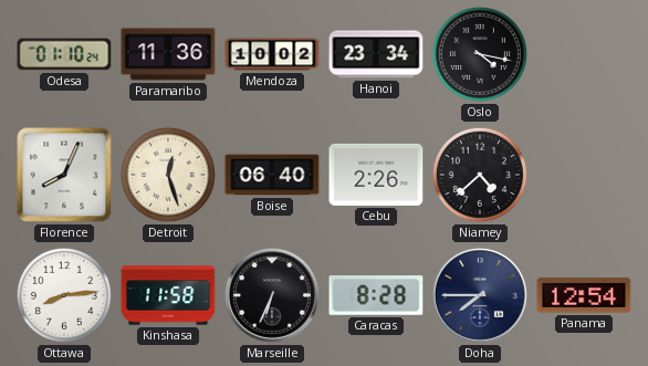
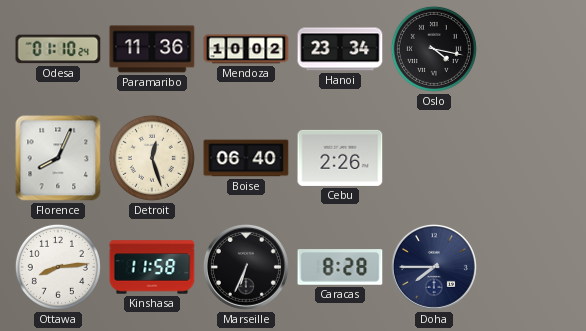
Niamey: 4:38 -> none (480, 175)
Panama: 12:54 -> none (584, 295)
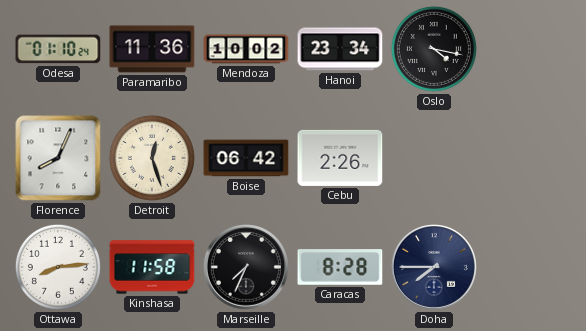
Boise: 06:40 -> 06:42 (246, 158)
Marseille: 6:34 -> 7:34 (246, 267)
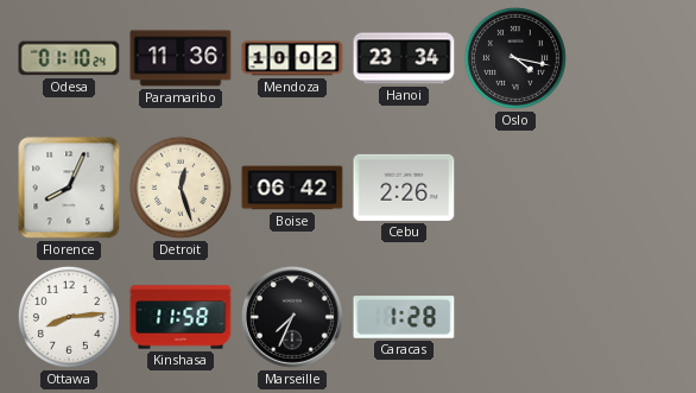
Caracas: 8:28 -> 1:28 (404, 317)
Doha: 7:45 -> none (434, 267)
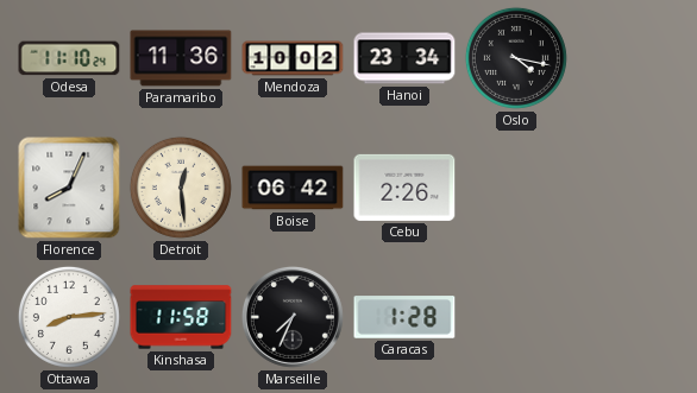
Odesa: 01:10 -> 11:10 (69, 58)
Detroit: 12:27 -> 12:29 (181, 188)
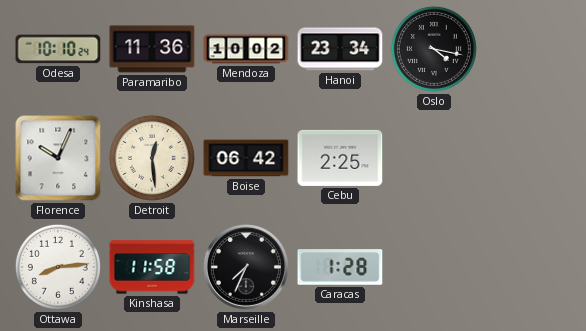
Odesa: 11:10 -> 10:10 (58, 49)
Florence: 8:04 -> 10:04 (58, 158)
Cebu: 2:26 -> 2:25 (340, 158)
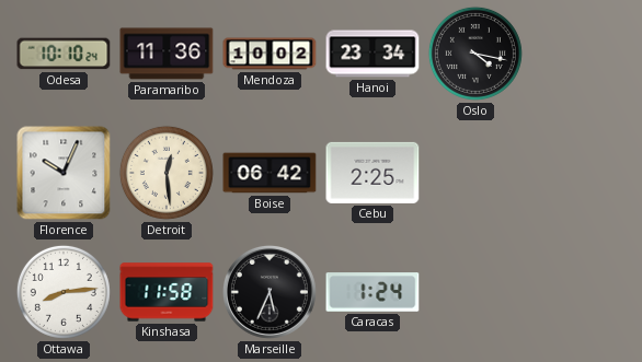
Marseille: 7:34 -> 5:34 (270, 292)
Caracas: 1:28 -> 1:24 (372, 292)
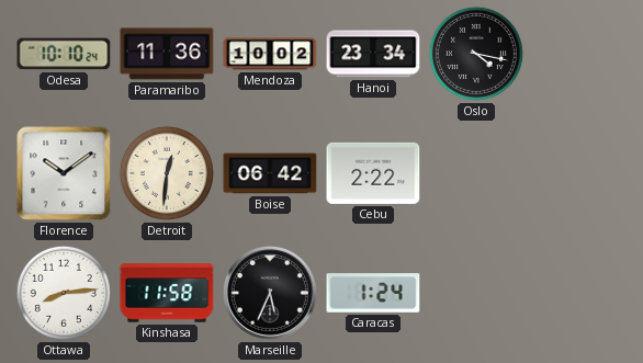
Florence: 10:04 -> 10:09 (64, 173)
Detroit: 12:29 -> 12:31 (167, 173)
Cebu: 2:25 -> 2:22 (373, 173)
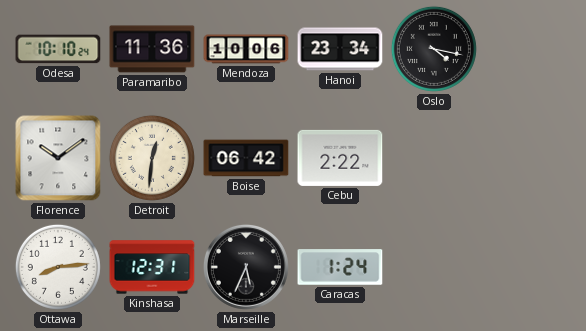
Mendoza: 10:02 -> 10:06 (246, 49)
Kinshasa: 11:58 -> 12:31 (152, 267)
